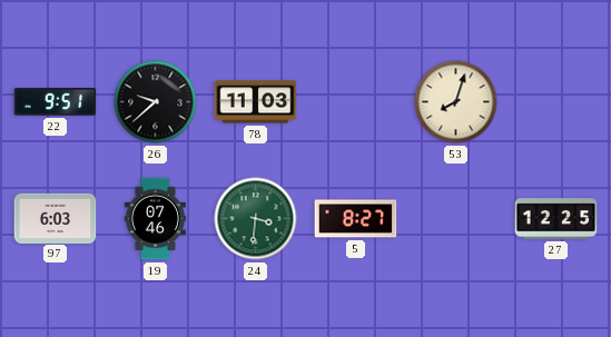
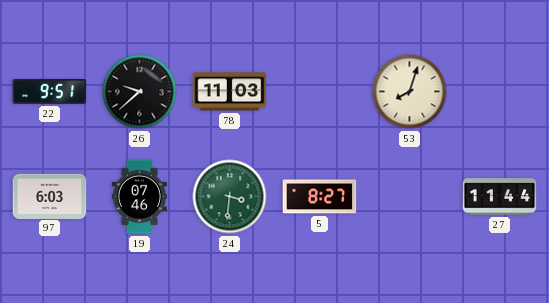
27: 12:25 -> 11:44 (500, 197)
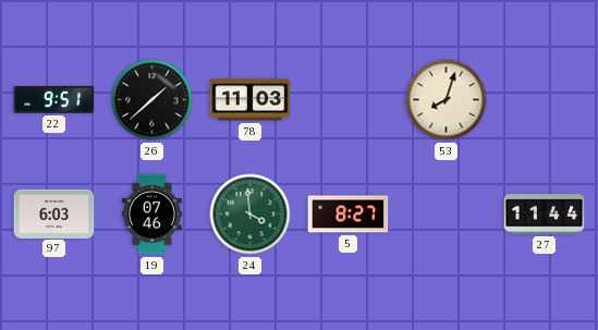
26: 9:38 -> 1:38 (152, 100)
24: 3:31 -> 3:59 (251, 215)
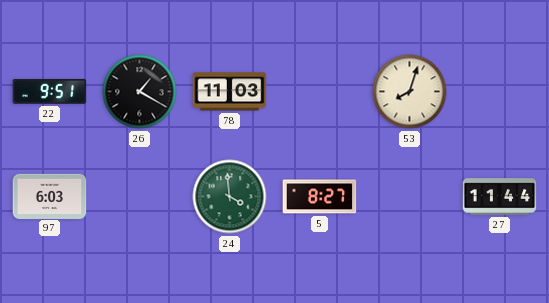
26: 1:38 -> 1:20 (140, 92)
19: 07:46 -> none (151, 215)
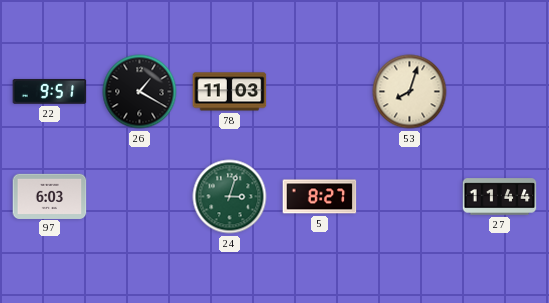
24: 3:59 -> 3:03 (230, 197)
